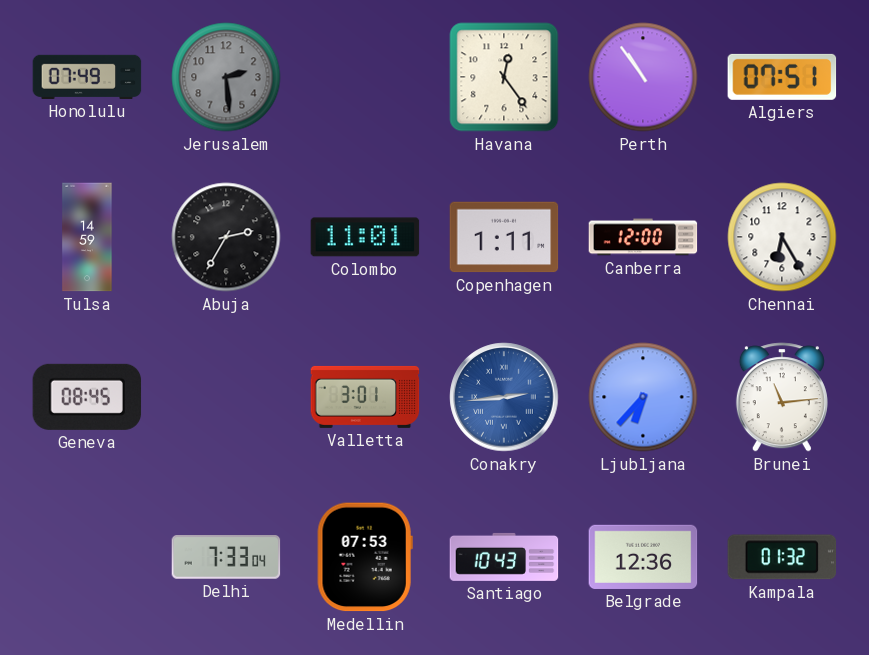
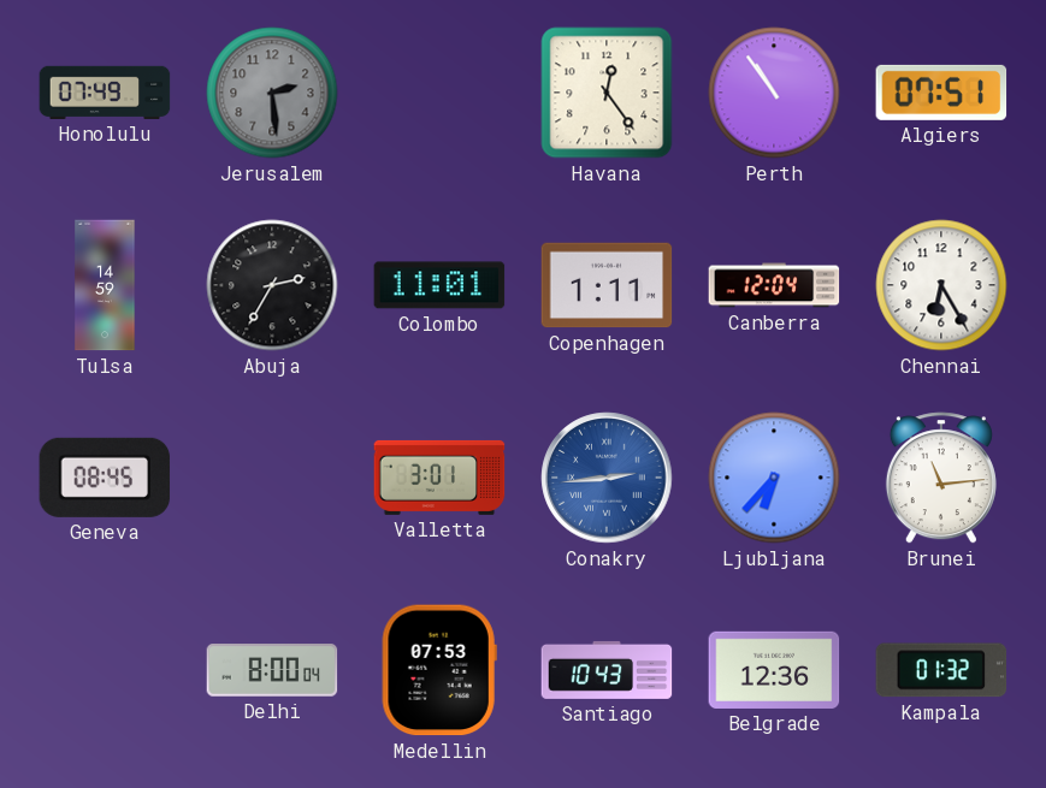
Canberra: 12:00 -> 12:04 (774, 285)
Delhi: 7:33 -> 8:00 (272, 670)
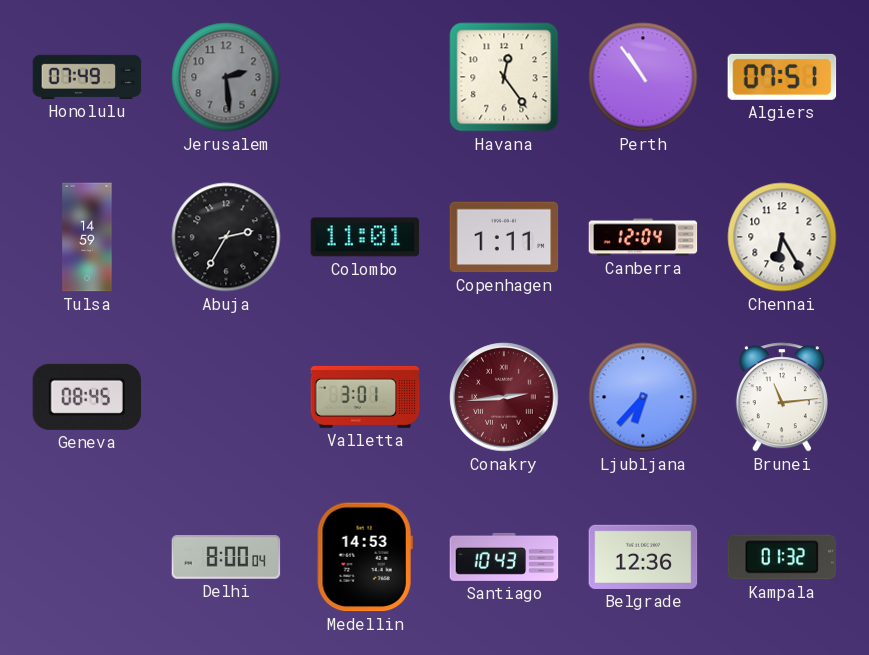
Conakry dial: blue -> burgundy (504, 397)
Medellin: 07:53 -> 14:53 (365, 557)
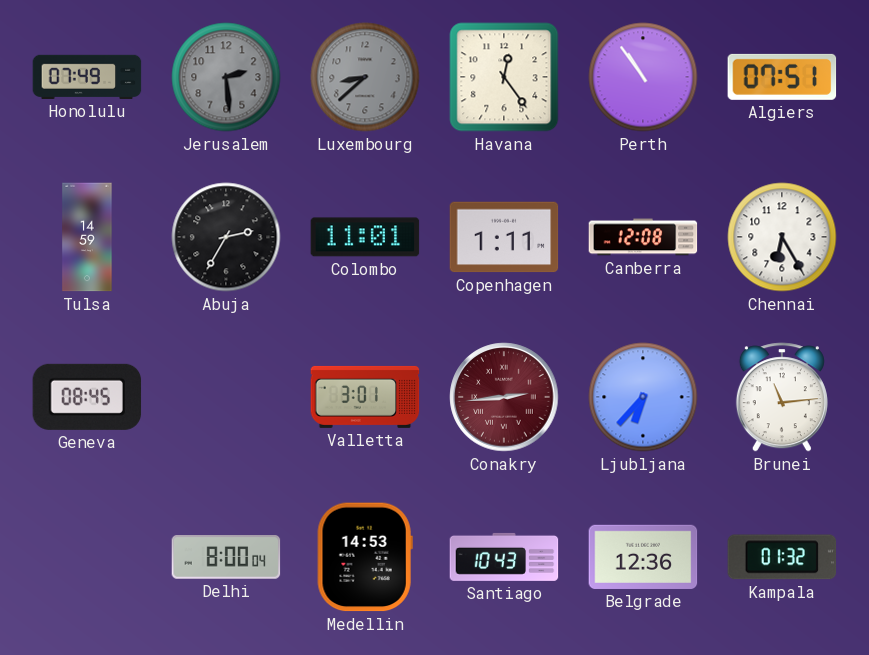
Luxembourg: none -> 8:38 (365, 77)
Canberra: 12:04 -> 12:08 (643, 237)
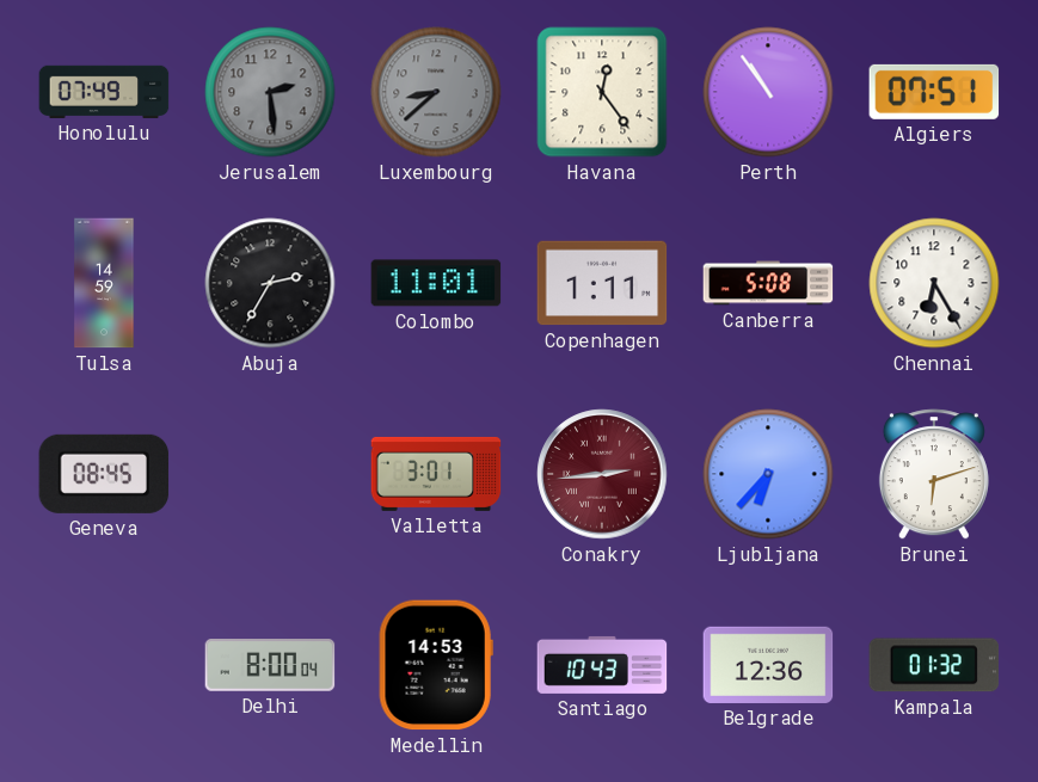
Canberra: 12:08 -> 5:08 (768, 283)
Brunei: 11:14 -> 6:12 (934, 474)
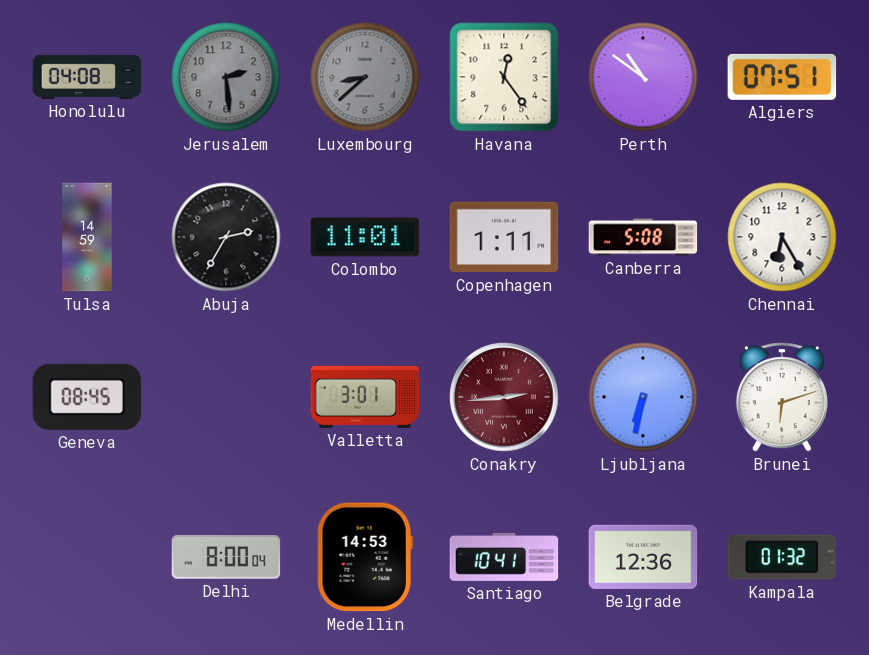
Honolulu: 07:49 -> 04:08 (87, 77)
Perth: 10:54 -> 10:51 (643, 77)
Ljubljana: 6:37 -> 6:32 (643, 397)
Santiago: 10:43 -> 10:41 (504, 557)
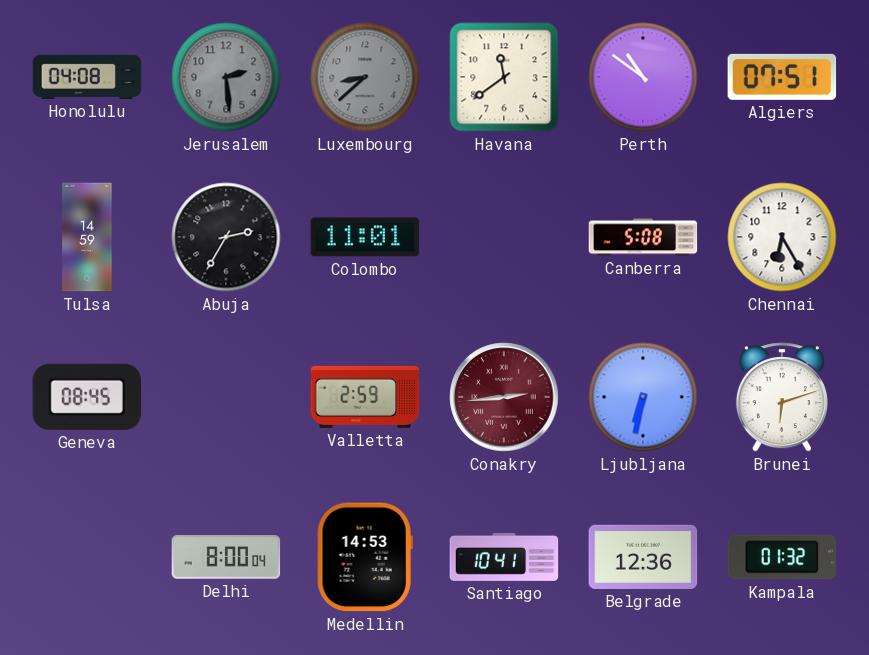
Havana: 12:24 -> 11:39 (504, 77)
Copenhagen: 1:11 -> none (504, 237)
Valletta: 3:01 -> 2:59 (365, 397)
